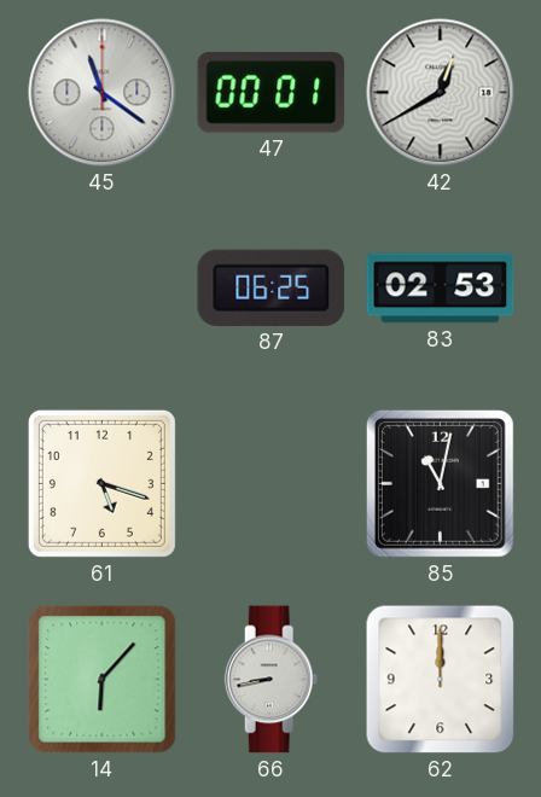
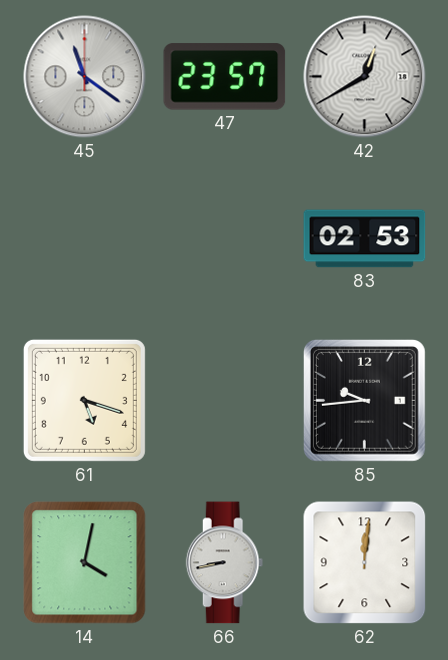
47: 00:01 -> 23:57 (225, 77)
87: 06:25 -> none (272, 287)
85: 11:02 -> 9:44 (364, 400)
14: 6:07 -> 4:02 (85, 563)
62: 12:00 -> 12:01 (365, 563)
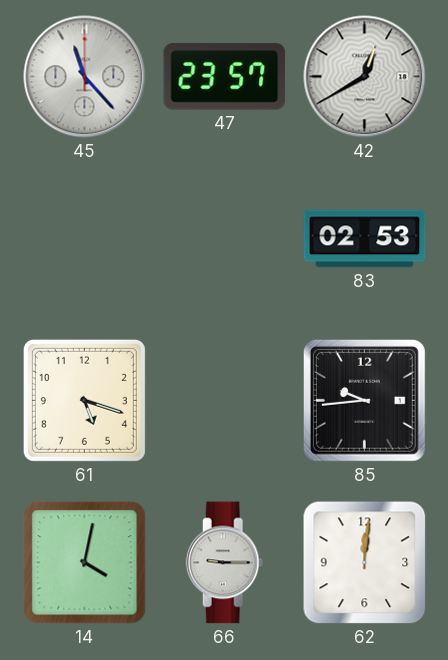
45: 11:21 -> 11:23 (85, 77)
66: 8:43 -> 9:15 (225, 563)
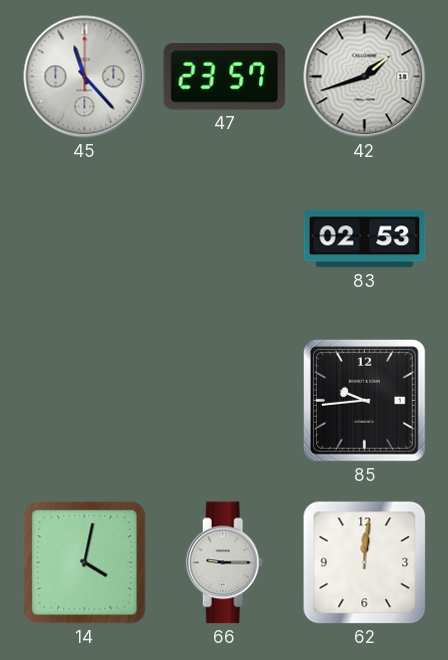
42: 12:40 -> 1:42 (365, 77)
61: 5:18 -> none (84, 400)
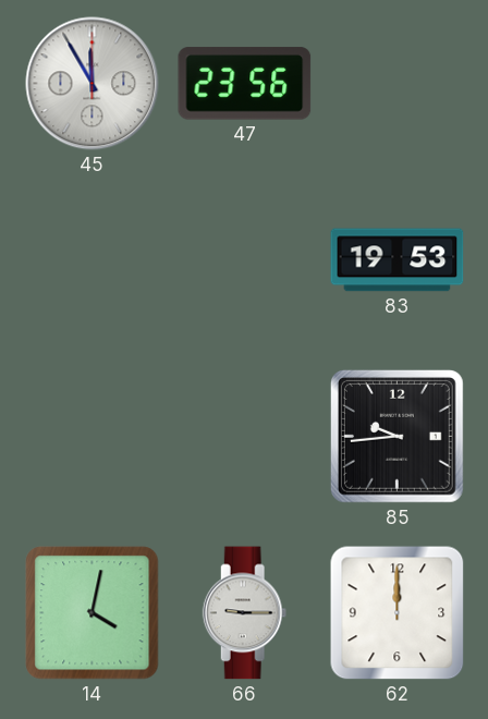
45: 11:23 -> 11:55 (93, 84)
47: 23:57 -> 23:56 (245, 84)
42: 1:42 -> none (365, 77)
83: 02:53 -> 19:53 (398, 260)
62: 12:01 -> 12:00 (398, 613)
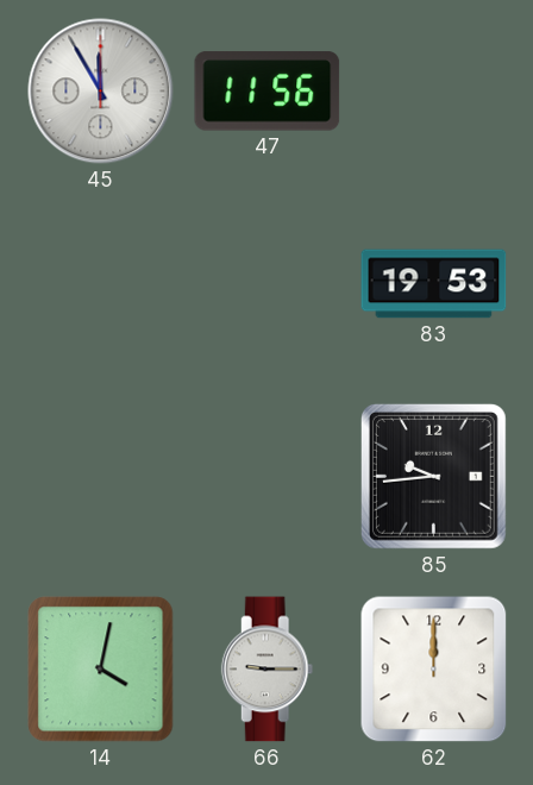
47: 23:56 -> 11:56 (268, 92)
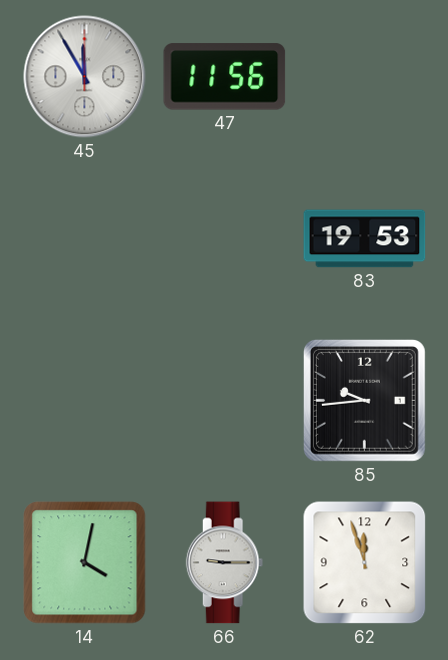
62: 12:00 -> 11:57 (365, 563)
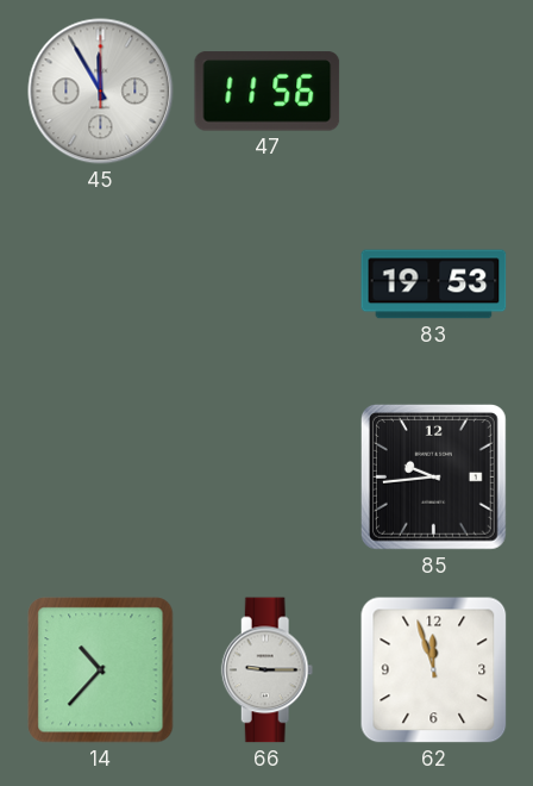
14: 4:02 -> 10:37 (101, 670)
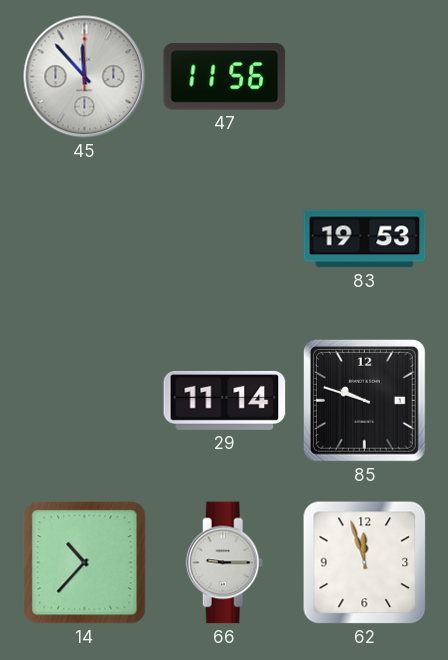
45: 11:55 -> 11:53 (85, 77)
29: none -> 11:14 (225, 400)
85: 9:44 -> 9:48 (364, 400)
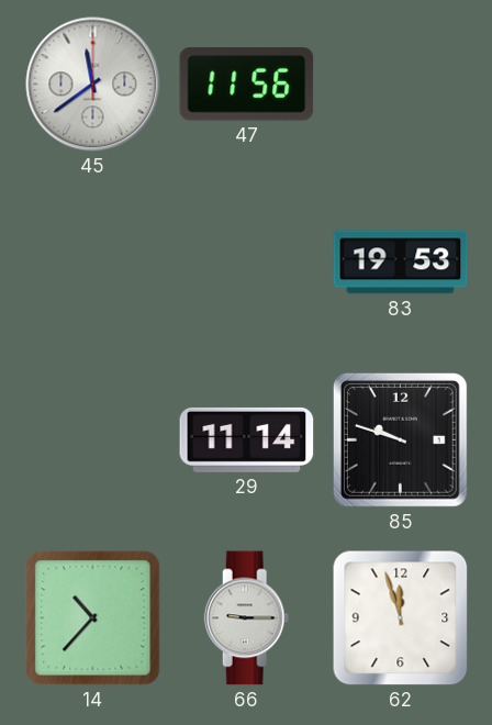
45: 11:53 -> 11:39 (93, 85)
